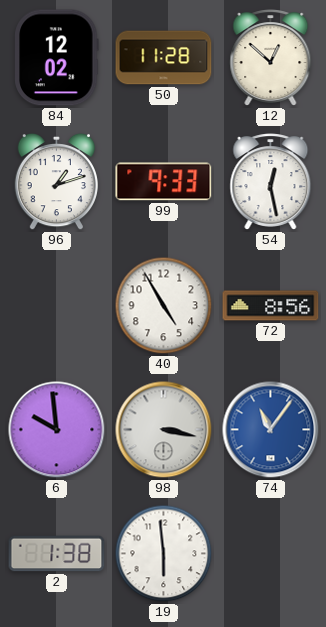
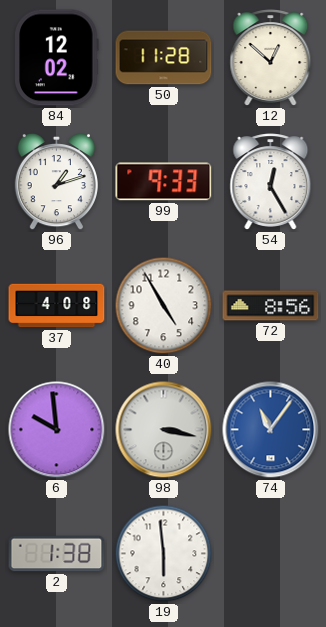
54: 12:28 -> 12:25 (271, 182)
37: none -> 4:08 (57, 306)
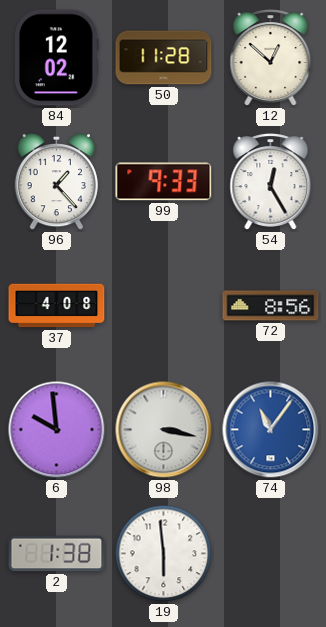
96: 1:12 -> 1:23 (56, 182)
40: 4:55 -> none (164, 306)
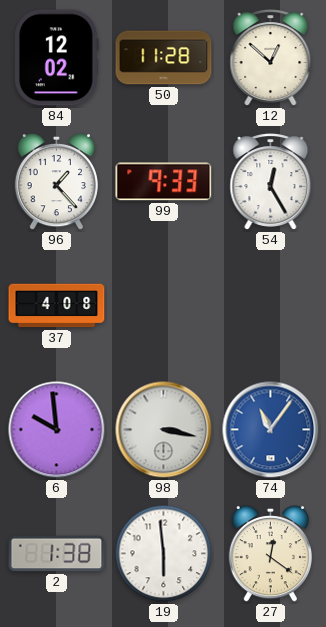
72: 8:56 -> none (271, 306)
27: none -> 12:21 (270, 554)
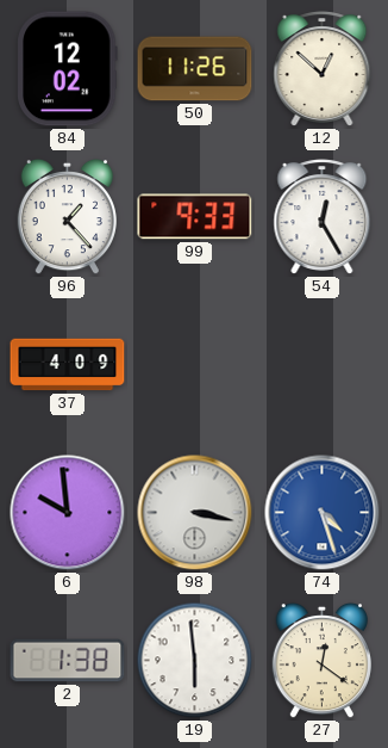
50: 11:28 -> 11:26 (195, 69)
37: 4:08 -> 4:09 (68, 365)
74: 11:06 -> 4:27 (323, 513)
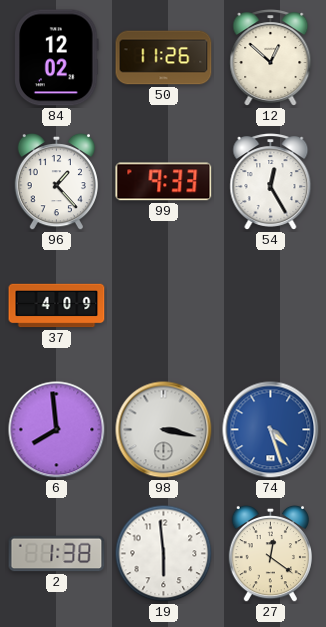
6: 9:59 -> 7:59 (57, 430)
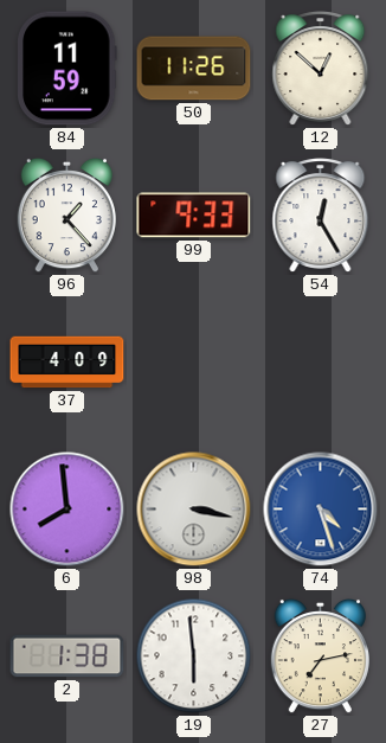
84: 12:02 -> 11:59 (67, 69)
27: 12:21 -> 7:13 (320, 656)
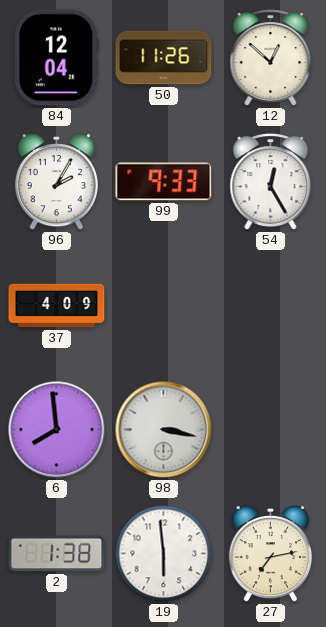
84: 11:59 -> 12:04 (57, 58)
96: 1:23 -> 2:05 (56, 182)
74: 4:27 -> none (321, 510)
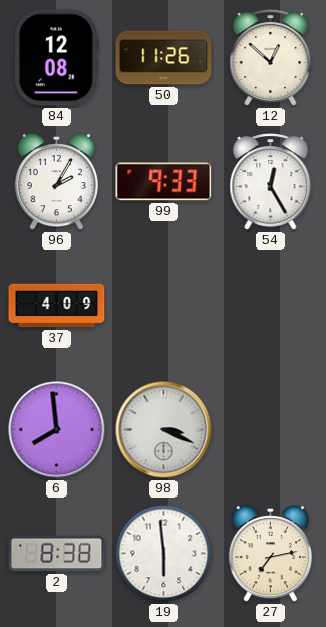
84: 12:04 -> 12:08 (57, 58)
98: 3:17 -> 3:19 (164, 430)
2: 1:38 -> 8:38 (57, 554)
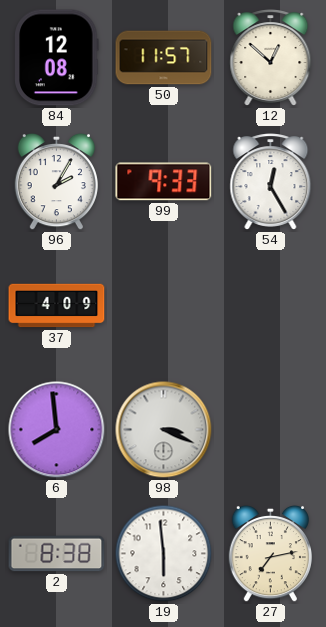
50: 11:26 -> 11:57 (164, 58)
